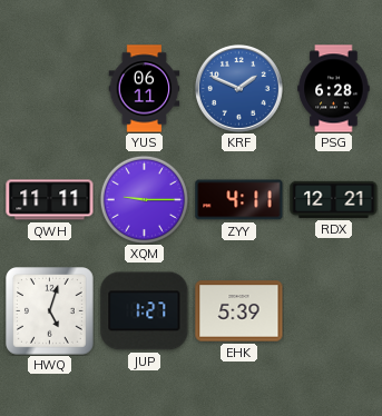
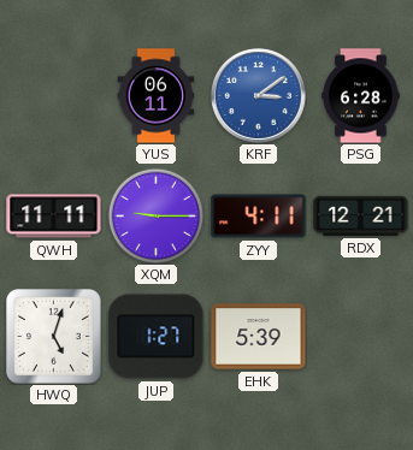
KRF: 1:49 -> 3:09 (258, 95)
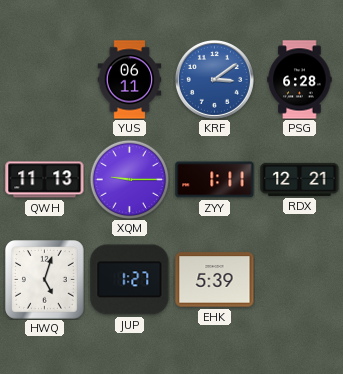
QWH: 11:11 -> 11:13 (45, 180)
ZYY: 4:11 -> 1:11 (215, 180)
